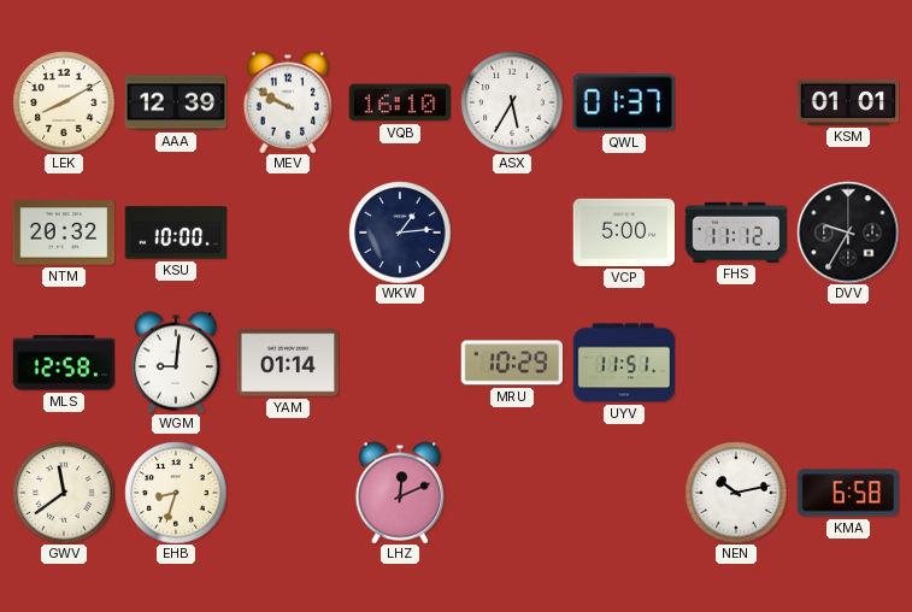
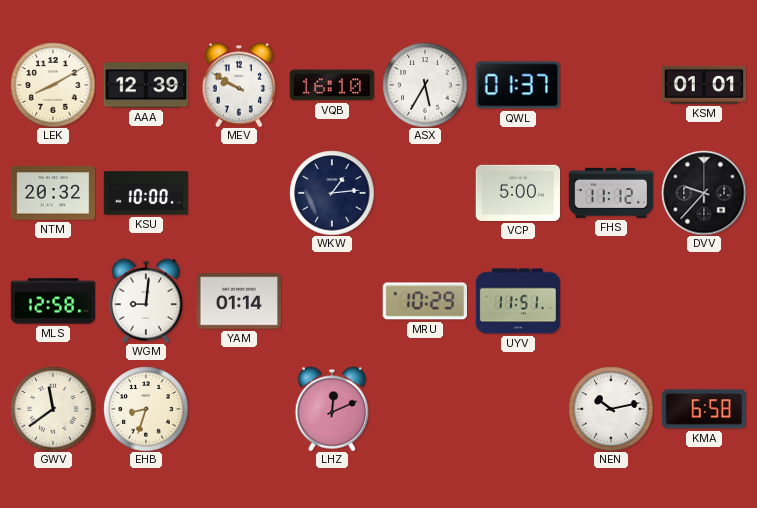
DVV: 9:35 -> 9:37 (704, 193)
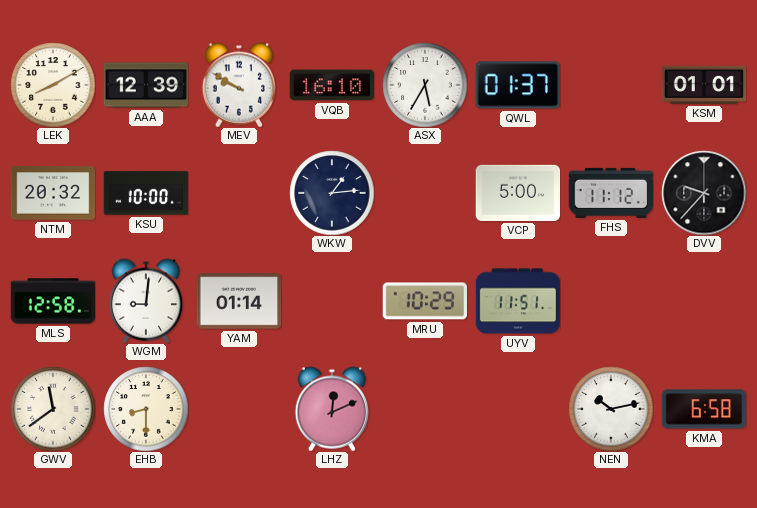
EHB: 8:33 -> 8:30 (146, 409)
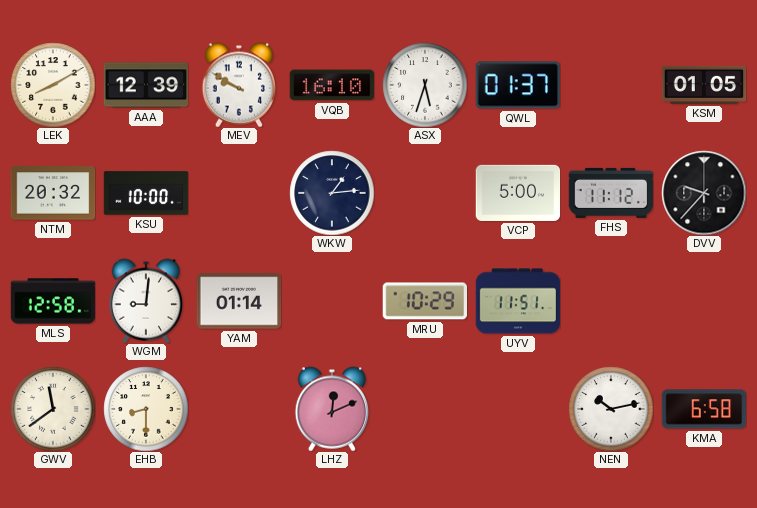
ASX: 5:35 -> 5:33 (425, 85)
KSM: 01:01 -> 01:05 (704, 85)
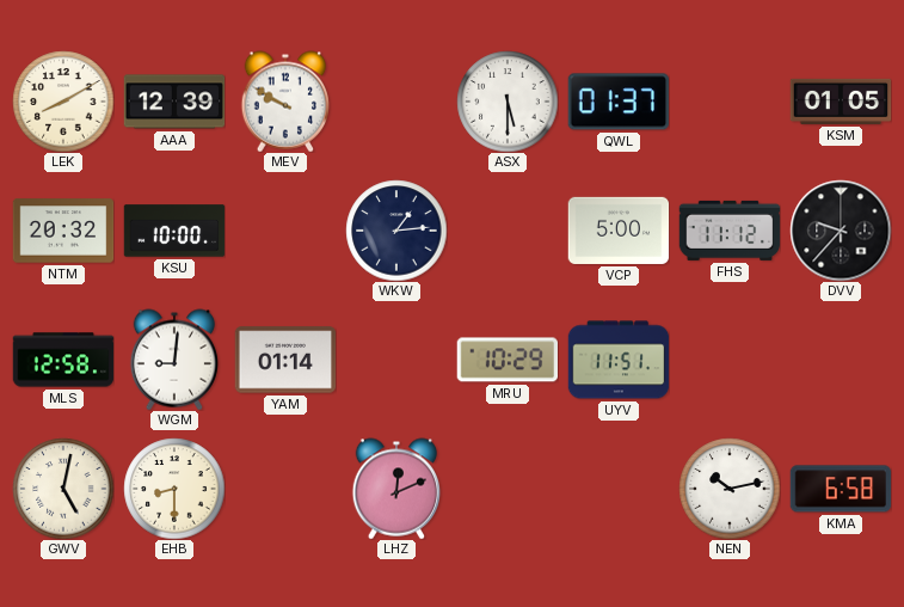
VQB: 16:10 -> none (332, 85)
ASX: 5:33 -> 5:30 (508, 102)
GWV: 11:39 -> 5:02 (63, 489)
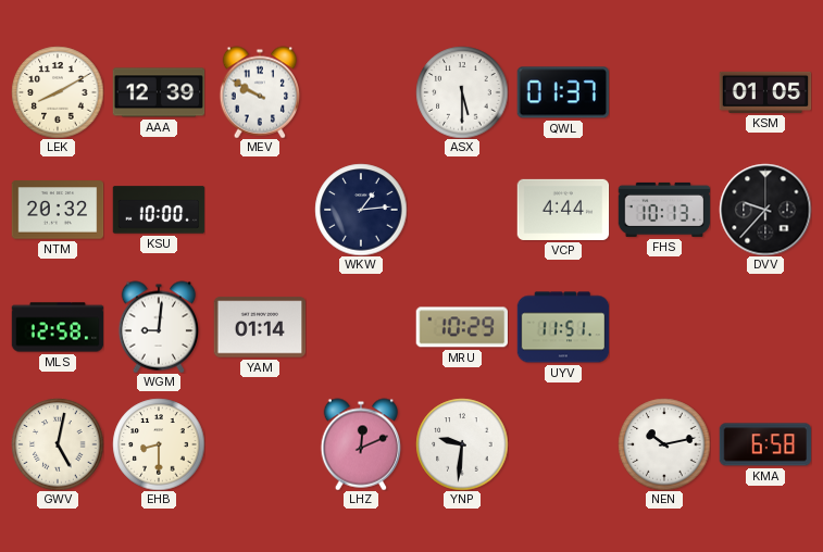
VCP: 5:00 -> 4:44 (563, 210)
FHS: 11:12 -> 10:13 (664, 210)
YNP: none -> 9:31 (462, 444)
